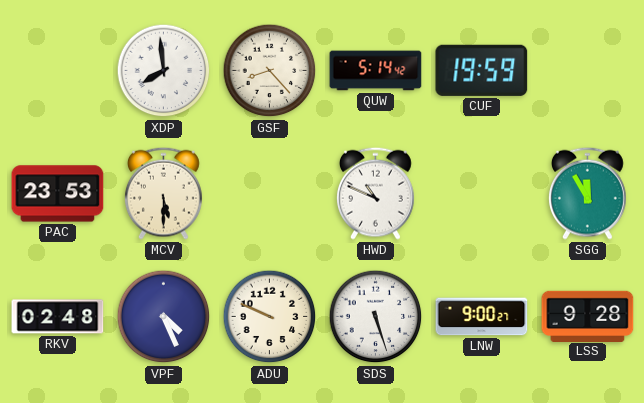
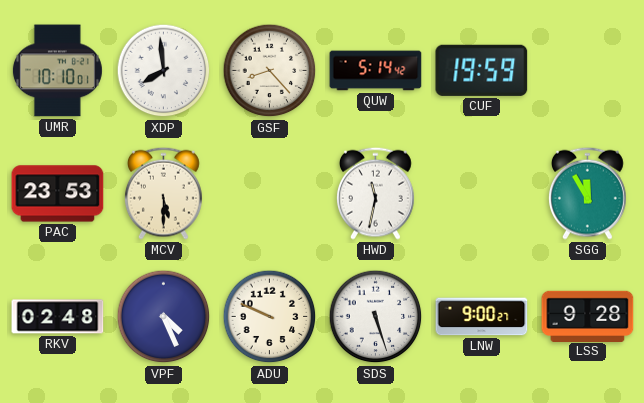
UMR: none -> 10:10 (57, 71)
HWD: 10:49 -> 11:32 (375, 193)
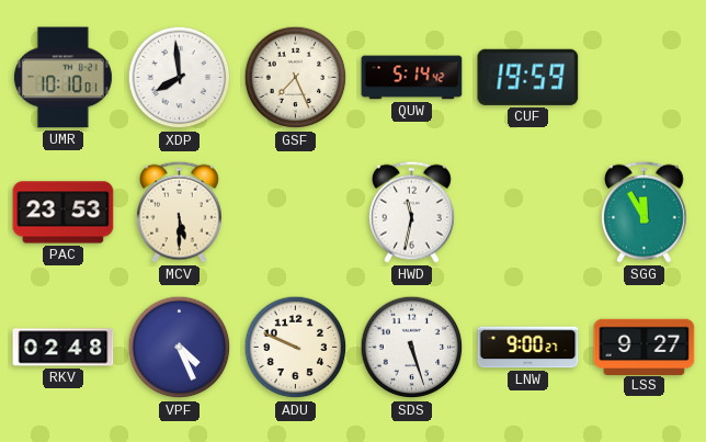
GSF: 8:23 -> 7:26 (296, 78)
LSS: 9:28 -> 9:27 (645, 347)
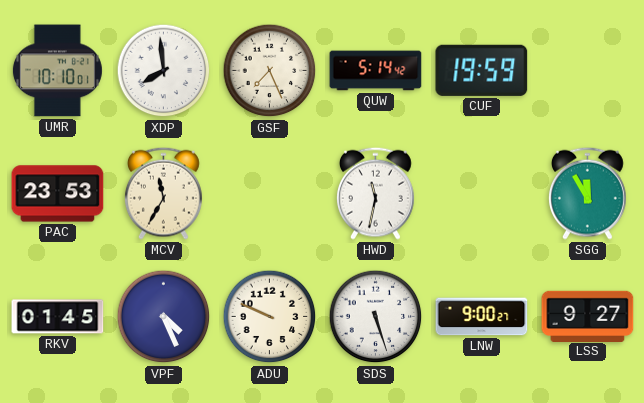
MCV: 5:30 -> 11:35 (163, 193)
RKV: 02:48 -> 01:45 (58, 317)
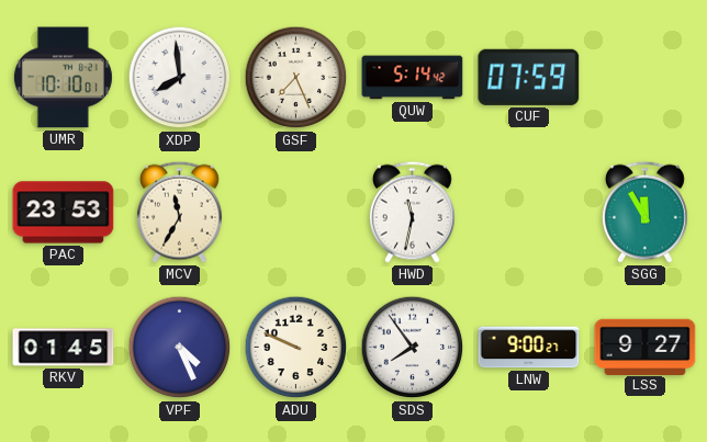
CUF: 19:59 -> 07:59 (529, 77)
SDS: 5:27 -> 7:54 (413, 348)
